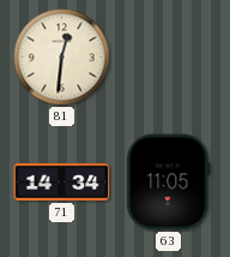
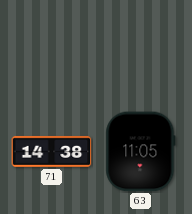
81: 12:31 -> none (62, 58)
71: 14:34 -> 14:38 (52, 151)
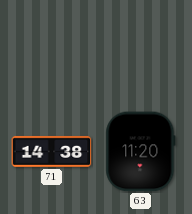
63: 11:05 -> 11:20 (141, 152)
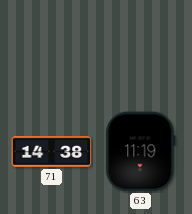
63: 11:20 -> 11:19 (141, 152)
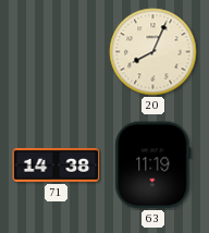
20: none -> 8:04 (153, 52)
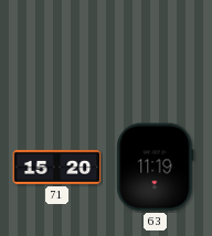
20: 8:04 -> none (153, 52)
71: 14:38 -> 15:20 (57, 167)
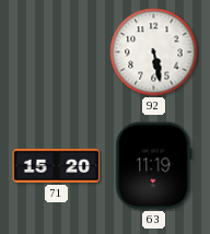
92: none -> 5:28 (154, 52)
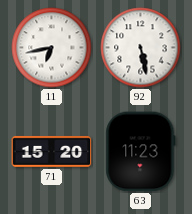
11: none -> 6:43 (52, 48)
63: 11:19 -> 11:23 (141, 152)
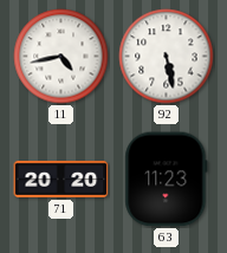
11: 6:43 -> 4:43 (61, 57)
71: 15:20 -> 20:20 (61, 179)
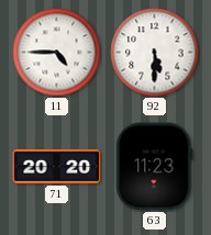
11: 4:43 -> 4:45 (57, 53)
92: 5:28 -> 5:30 (155, 53)
